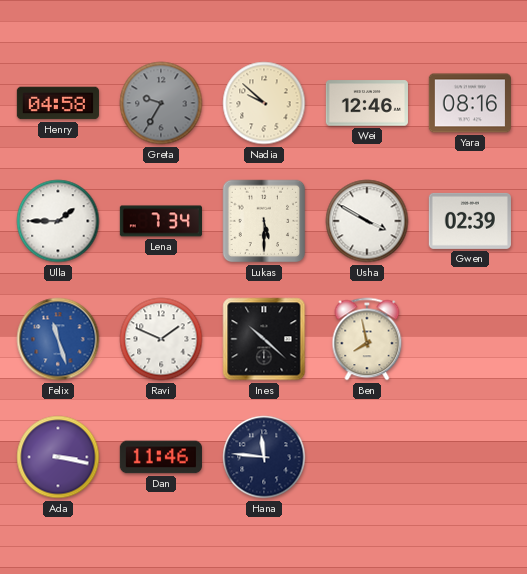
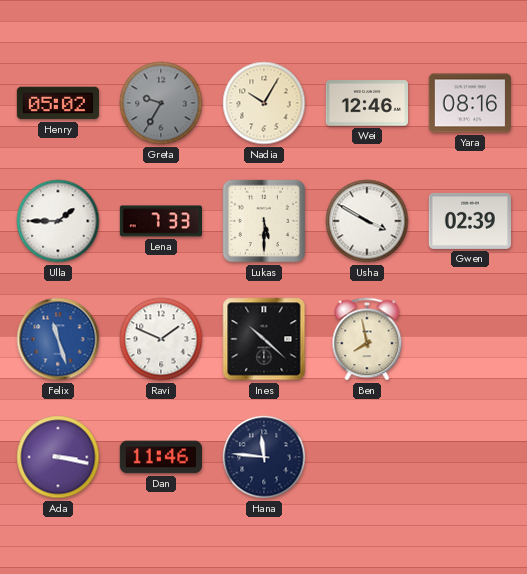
Henry: 04:58 -> 05:02 (58, 103)
Nadia: 9:52 -> 10:05 (264, 103)
Lena: 7:34 -> 7:33 (160, 221)
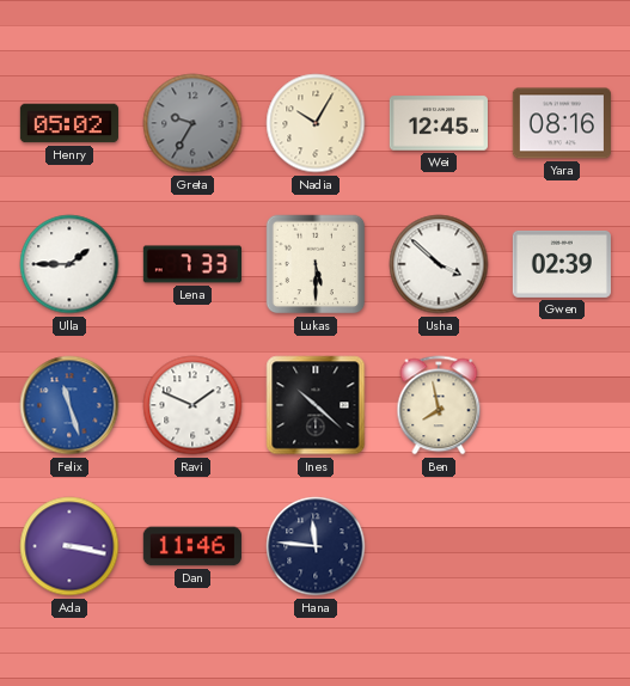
Wei: 12:46 -> 12:45 (439, 123)
Usha: 3:50 -> 3:52 (439, 264)
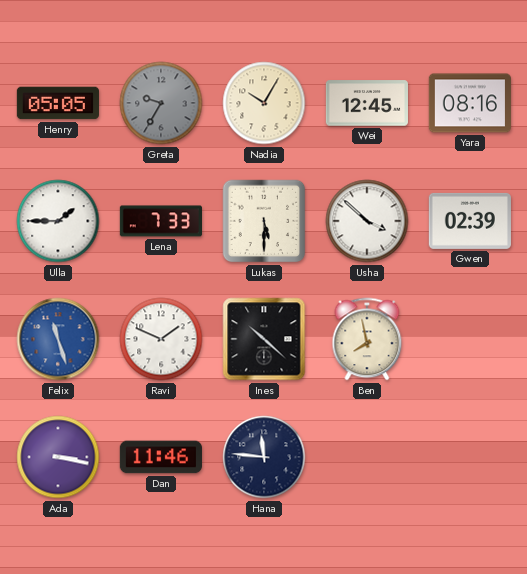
Henry: 05:02 -> 05:05 (58, 103)
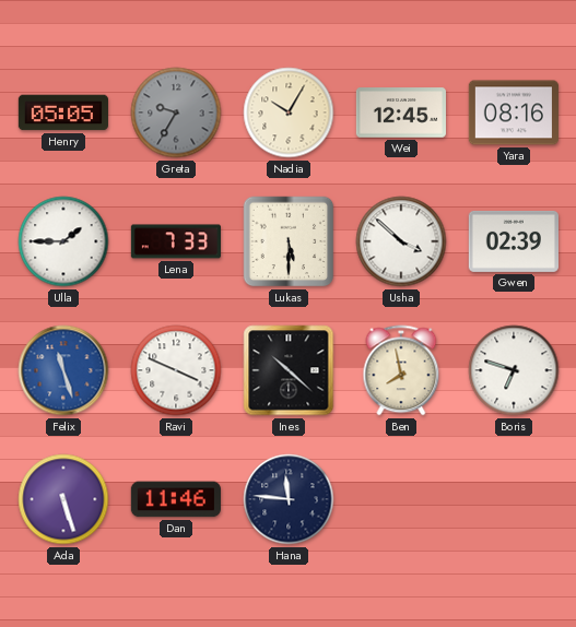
Ravi: 1:49 -> 3:49 (176, 370)
Boris: none -> 6:48 (514, 370)
Ada: 3:17 -> 5:27 (63, 499)
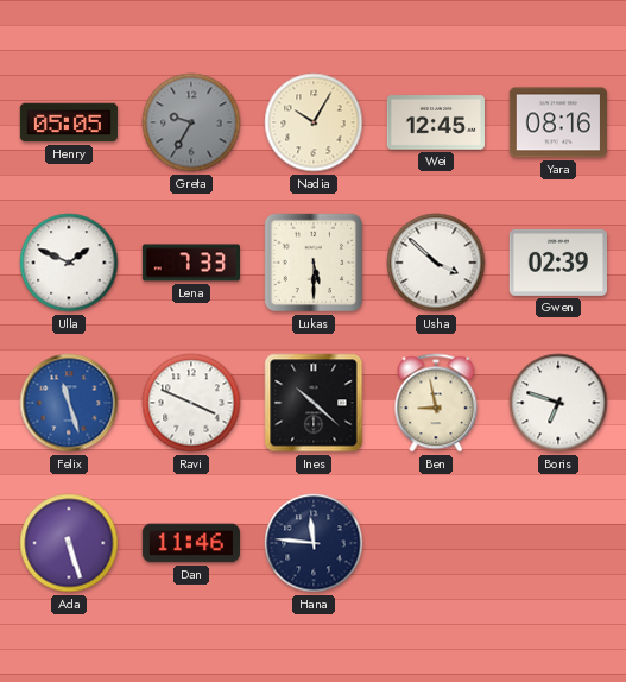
Ulla: 1:45 -> 1:49 (69, 263)
Ben: 7:58 -> 8:58 (436, 403)
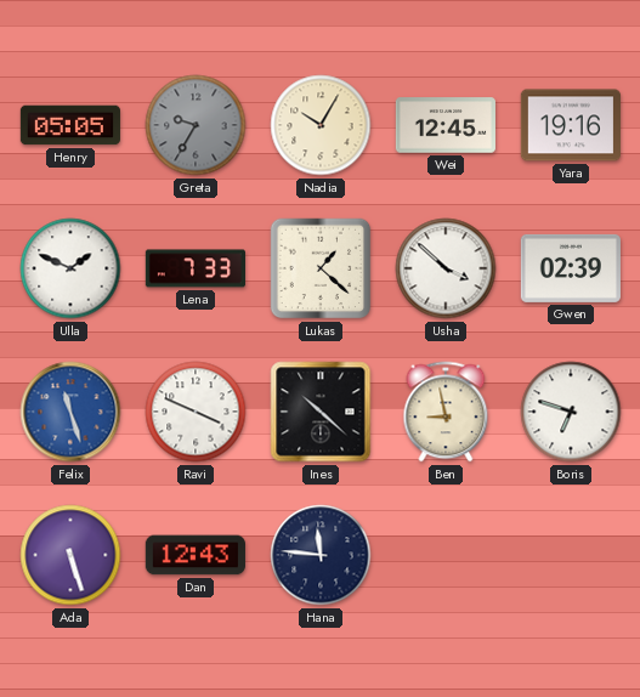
Yara: 08:16 -> 19:16 (571, 125)
Lukas: 5:30 -> 1:22 (321, 268)
Dan: 11:46 -> 12:43 (196, 555)
